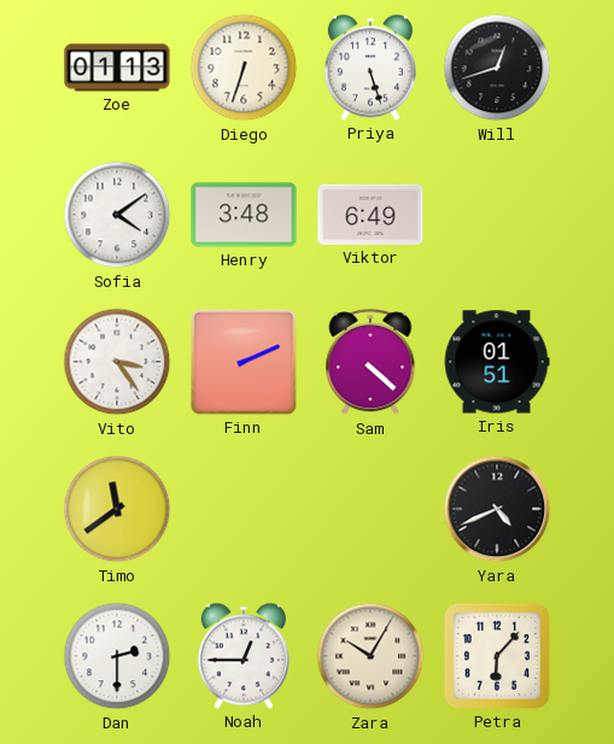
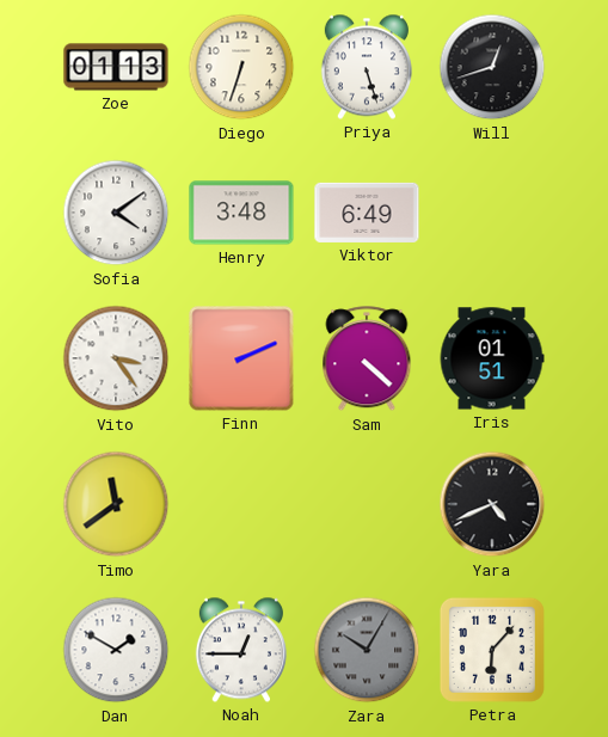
Dan: 2:30 -> 1:50 (116, 650)
Zara dial: cream -> grey (367, 650)
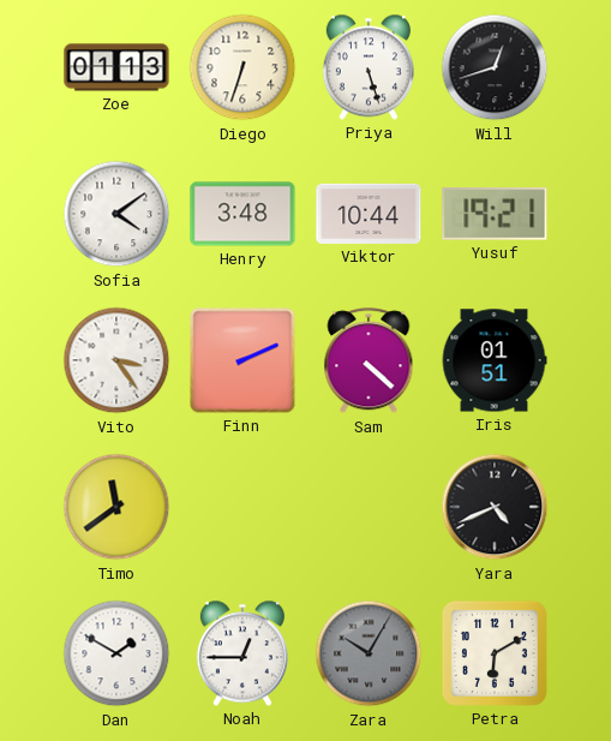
Viktor: 6:49 -> 10:44 (369, 214)
Yusuf: none -> 19:21 (495, 214)
Petra: 6:07 -> 6:10 (495, 653)
